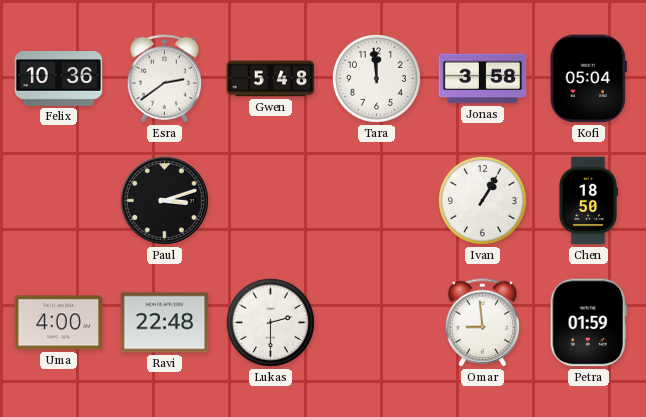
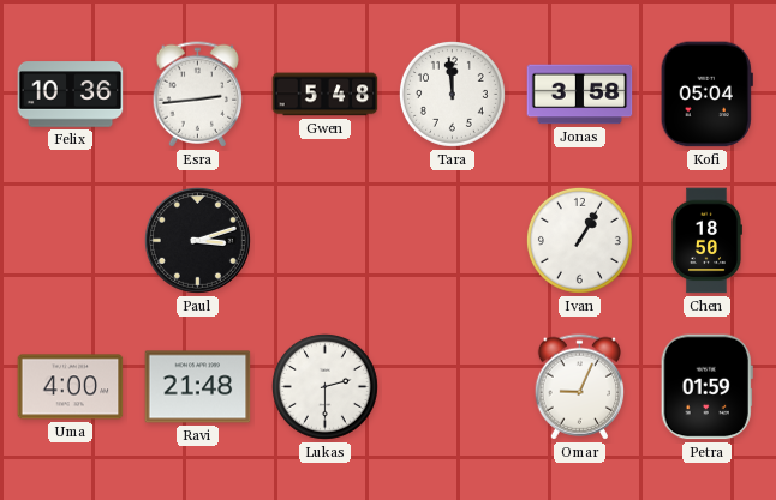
Esra: 2:39 -> 2:44 (198, 95)
Ravi: 22:48 -> 21:48 (198, 387)
Omar: 8:59 -> 9:04 (580, 387)
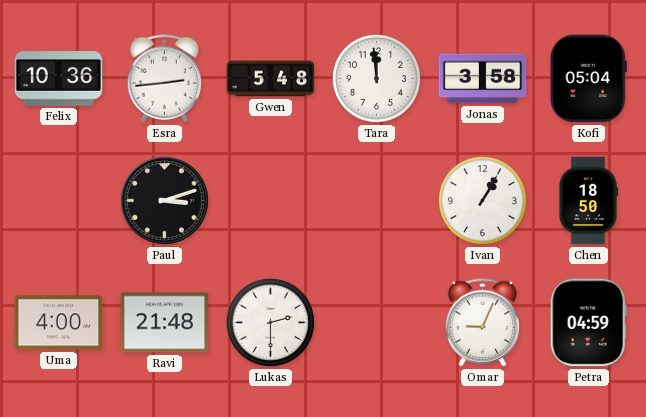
Petra: 01:59 -> 04:59 (588, 323)
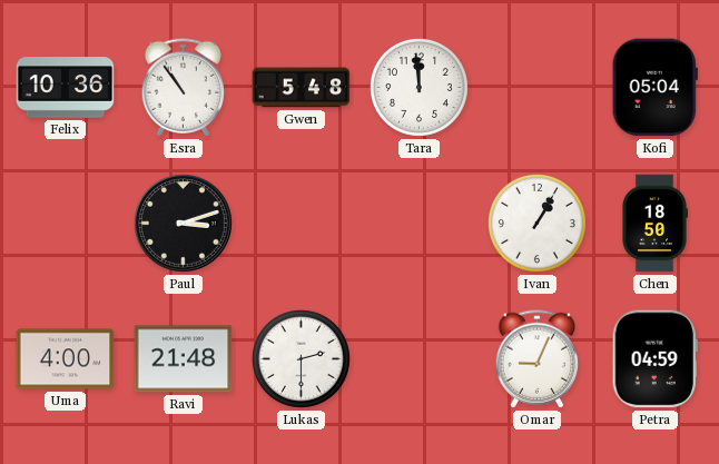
Esra: 2:44 -> 10:54 (184, 88)
Jonas: 3:58 -> none (483, 79)
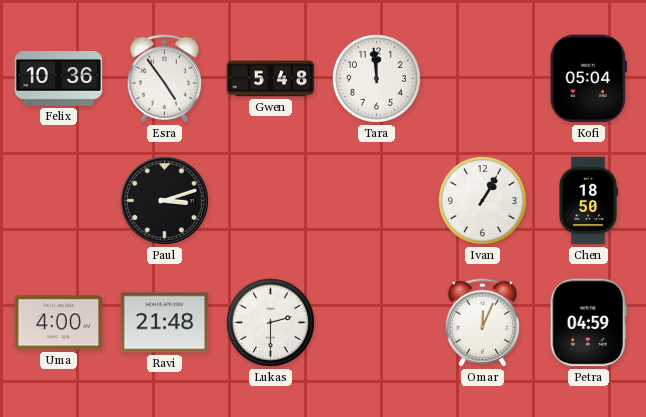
Esra: 10:54 -> 4:54 (165, 79)
Omar: 9:04 -> 12:04 (483, 323)
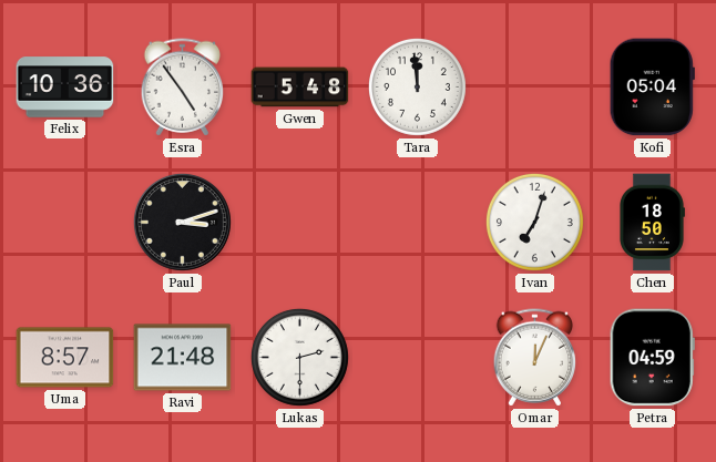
Ivan: 1:05 -> 7:03 (534, 222)
Uma: 4:00 -> 8:57 (65, 358)
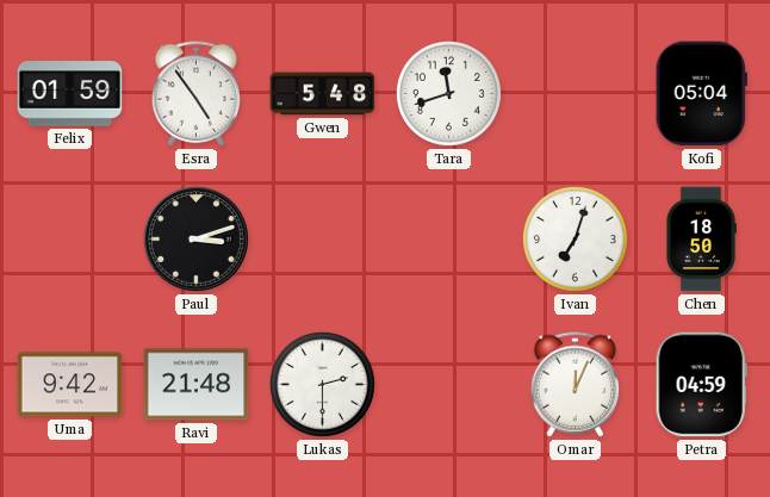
Felix: 10:36 -> 01:59 (70, 94)
Tara: 11:59 -> 11:42 (448, 93)
Uma: 8:57 -> 9:42 (70, 385)
